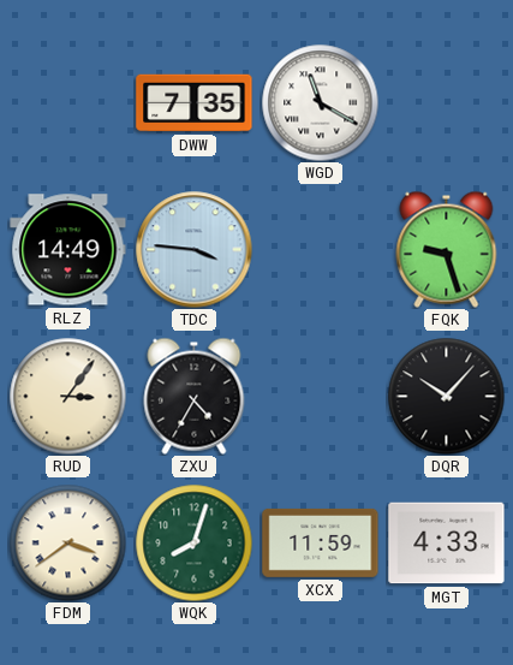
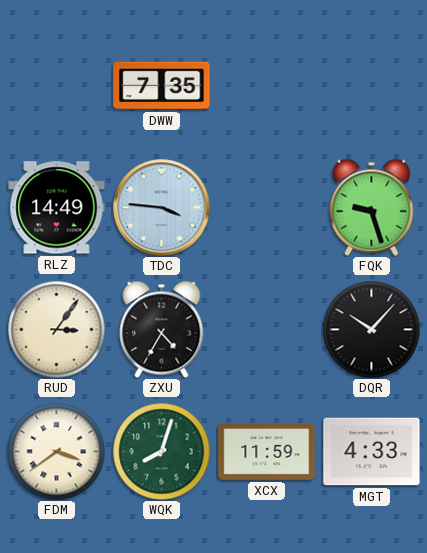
WGD: 11:20 -> none (320, 102)
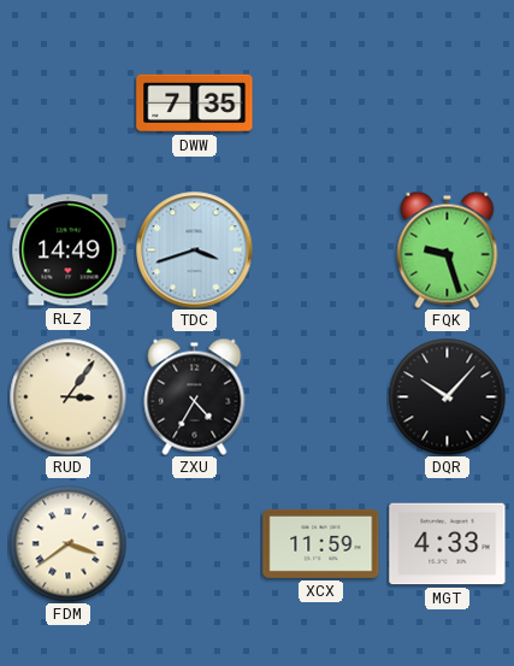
TDC: 3:46 -> 3:42 (195, 251)
WQK: 8:03 -> none (161, 451)
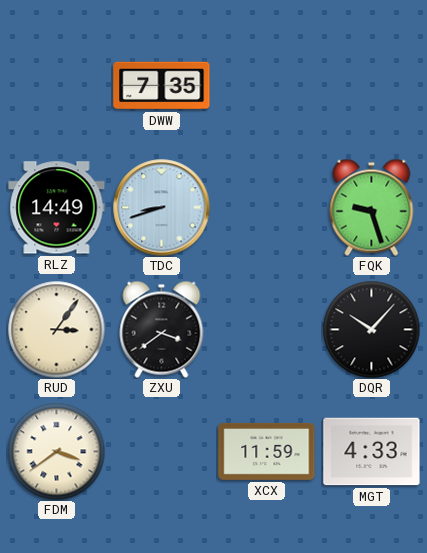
TDC: 3:42 -> 8:42 (162, 208)
ZXU: 4:35 -> 3:39 (162, 329)
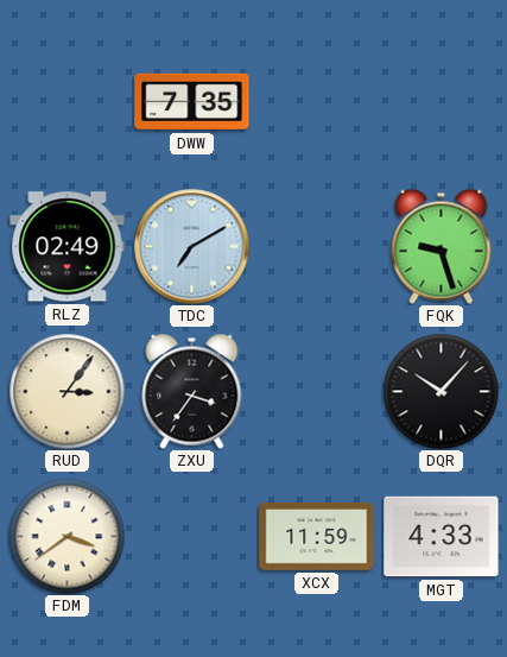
RLZ: 14:49 -> 02:49 (68, 247)
TDC: 8:42 -> 7:10 (192, 247)
ZXU: 3:39 -> 3:36 (192, 391)
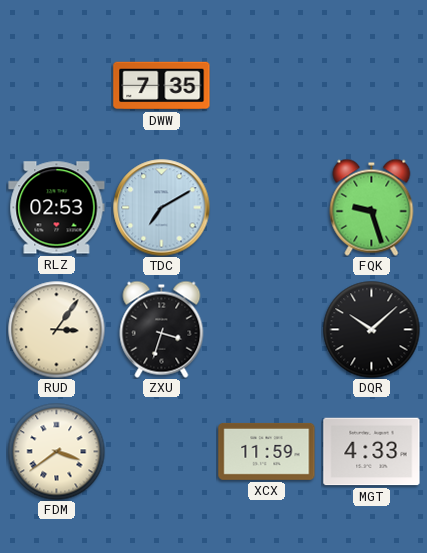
RLZ: 02:49 -> 02:53 (57, 208)
ZXU: 3:36 -> 3:33 (162, 329)
DQR: 10:07 -> 10:08 (371, 329)
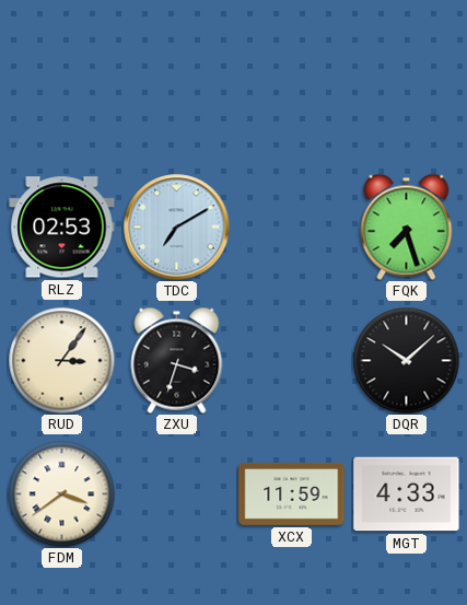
DWW: 7:35 -> none (162, 86)
FQK: 9:27 -> 7:27 (407, 226)
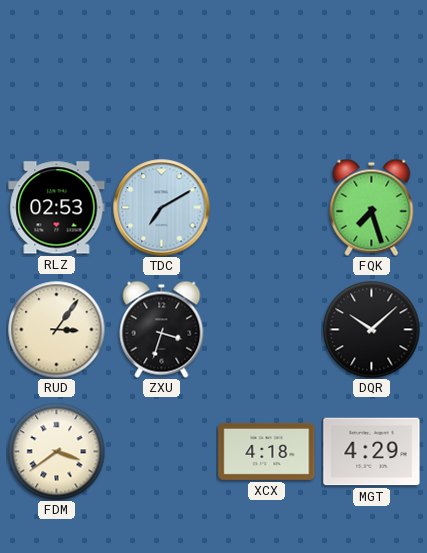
XCX: 11:59 -> 4:18 (267, 451)
MGT: 4:33 -> 4:29 (372, 452)
